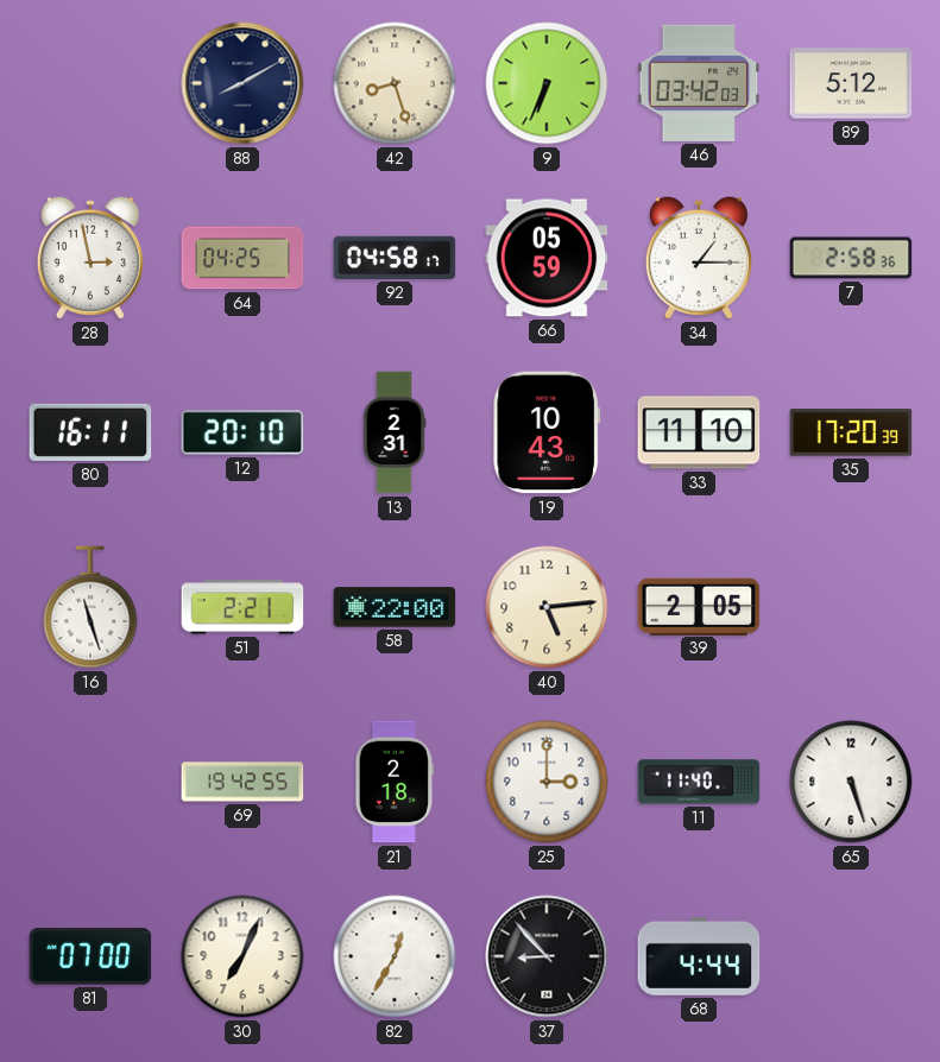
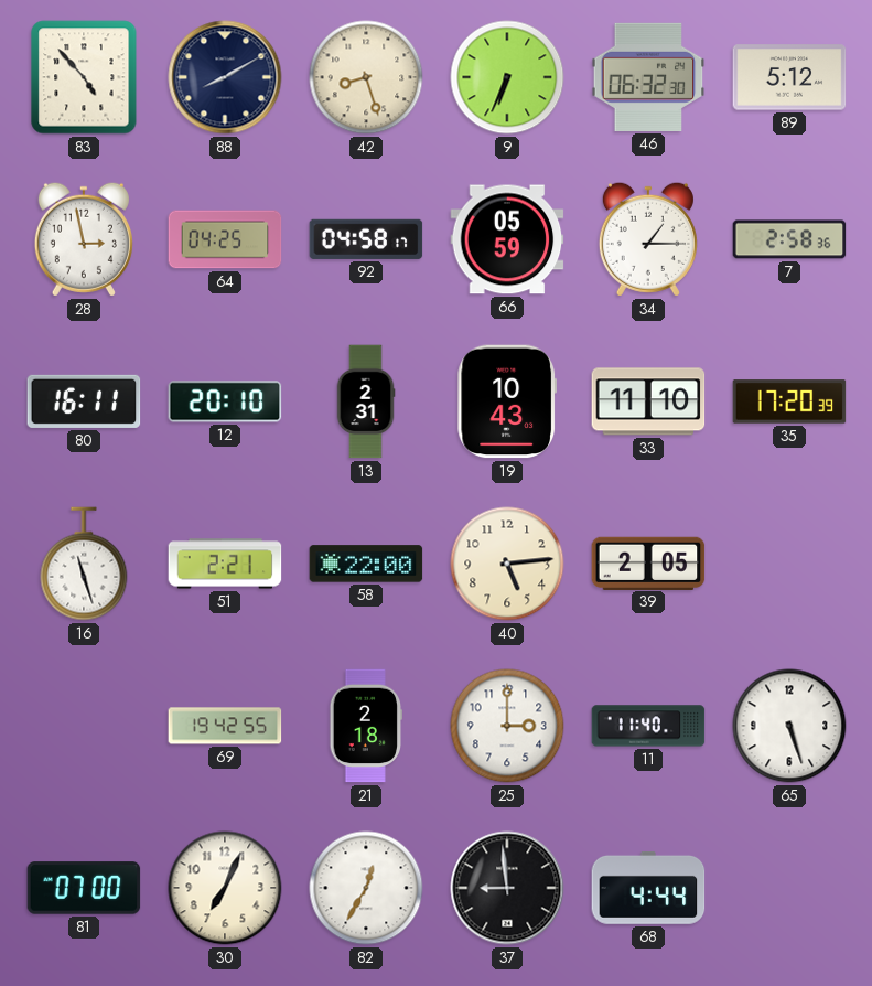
83: none -> 4:53 (84, 77)
46: 03:42 -> 06:32 (648, 77)
37: 8:53 -> 8:59 (507, 888)
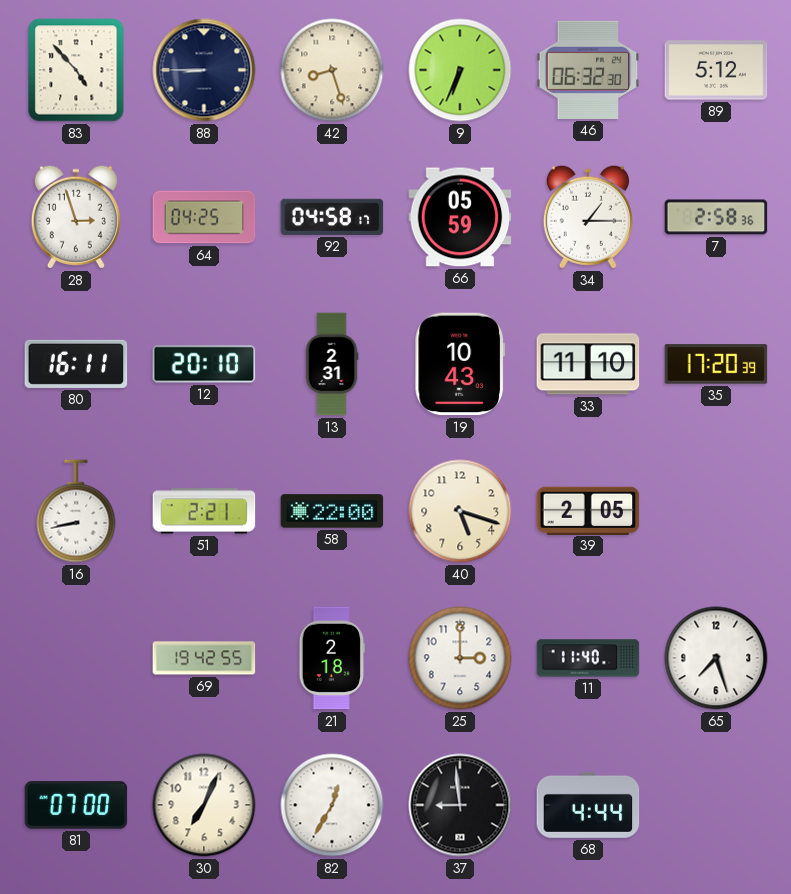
88: 8:10 -> 8:45 (204, 70)
28: 2:58 -> 2:57 (76, 217)
16: 11:27 -> 8:43 (76, 511)
40: 5:14 -> 5:18 (460, 511)
65: 5:27 -> 7:27 (716, 658)
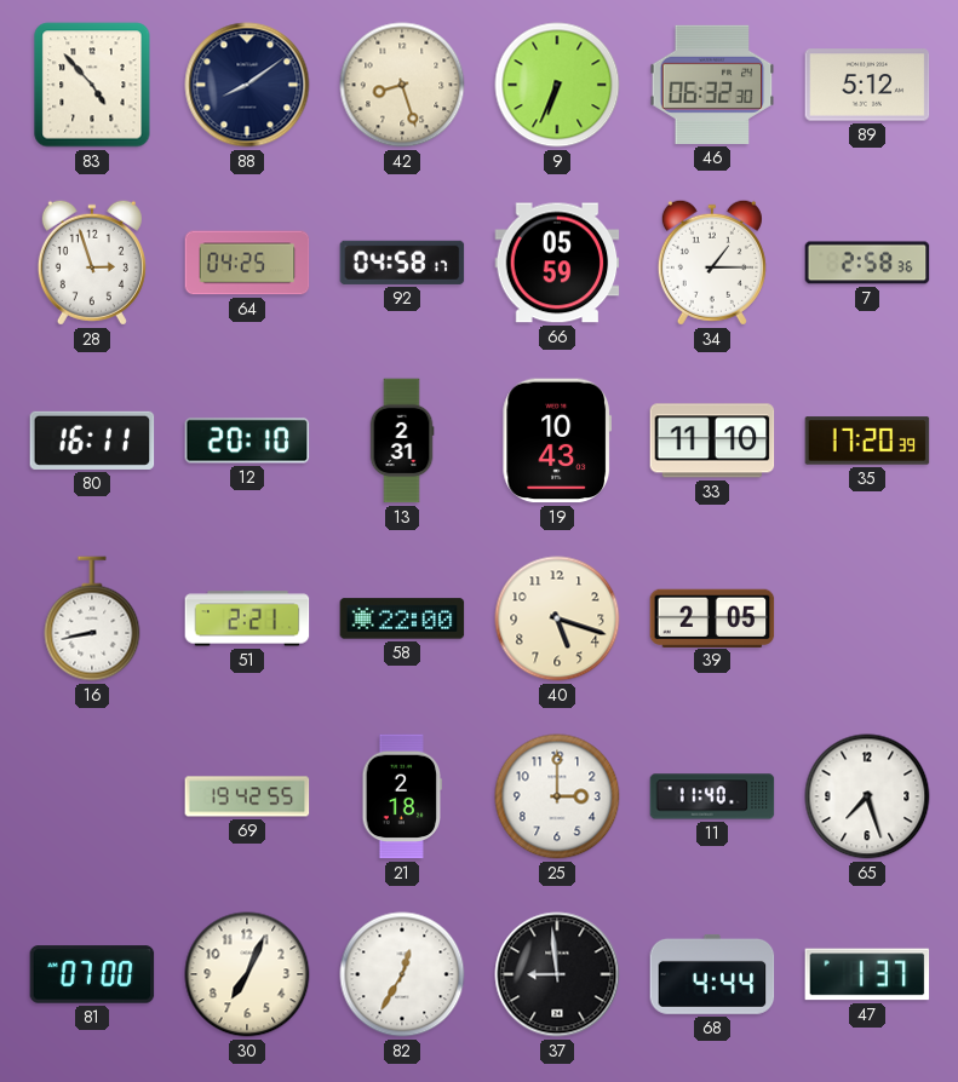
88: 8:45 -> 8:09 (247, 85)
47: none -> 1:37 (867, 974)
